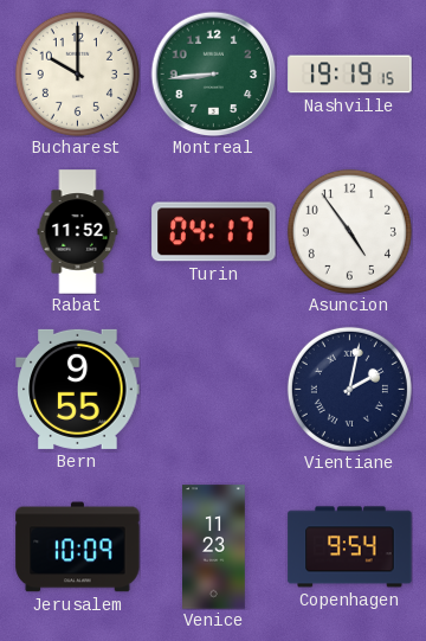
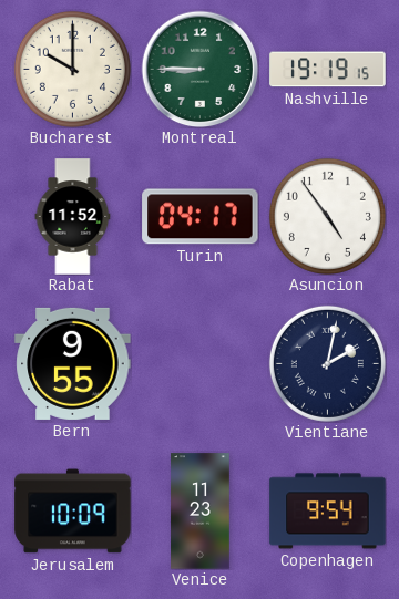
Montreal: 8:44 -> 8:45 (199, 69)
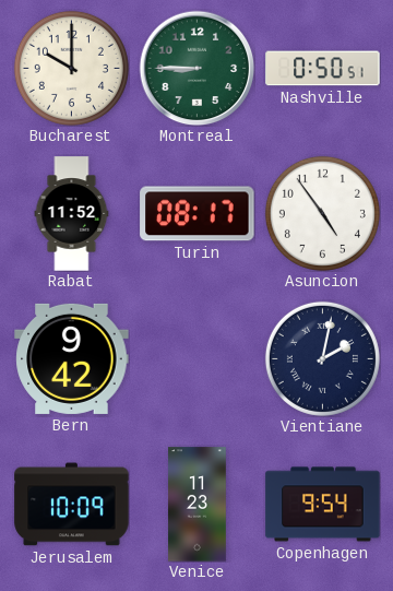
Nashville: 19:19 -> 0:50 (323, 69)
Turin: 04:17 -> 08:17 (198, 214)
Bern: 9:55 -> 9:42 (72, 358)
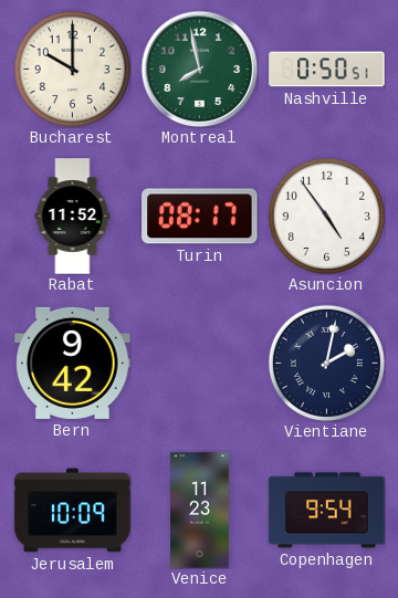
Montreal: 8:45 -> 7:58 (199, 69)
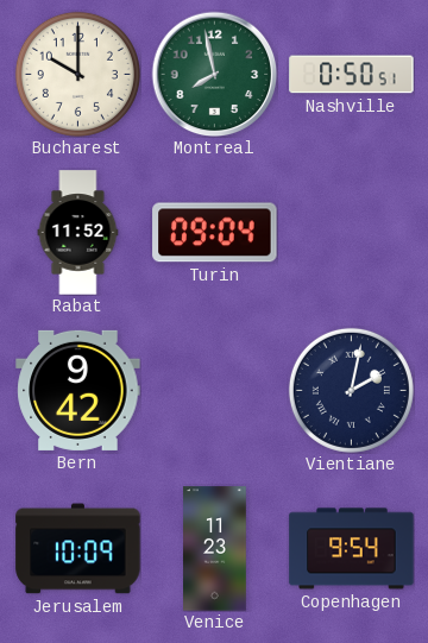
Turin: 08:17 -> 09:04 (215, 233)
Asuncion: 4:54 -> none (326, 216)
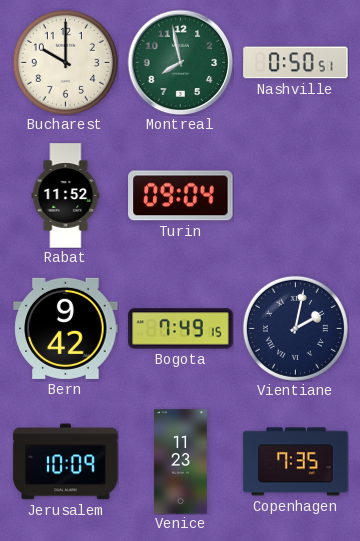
Bogota: none -> 7:49 (181, 329)
Copenhagen: 9:54 -> 7:35 (296, 462)
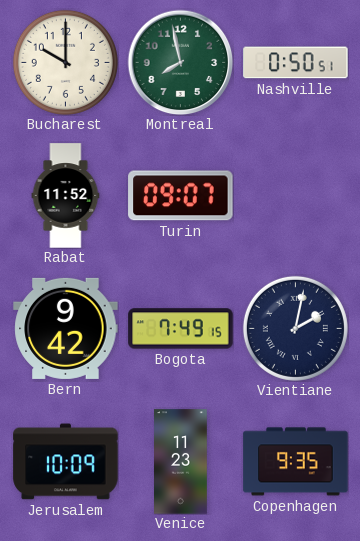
Turin: 09:04 -> 09:07 (181, 196)
Copenhagen: 7:35 -> 9:35 (296, 462)
